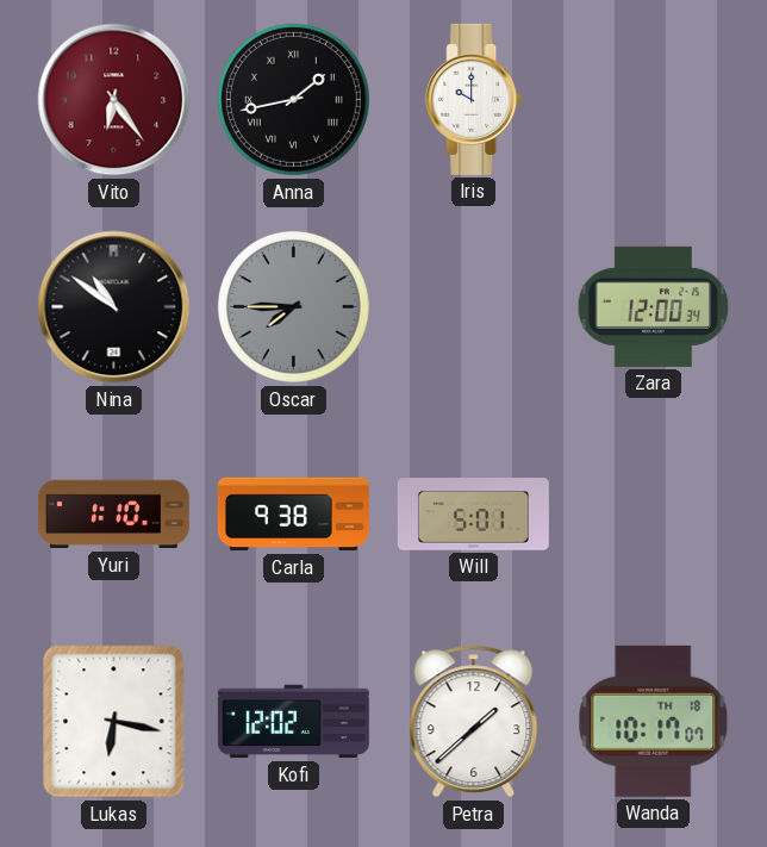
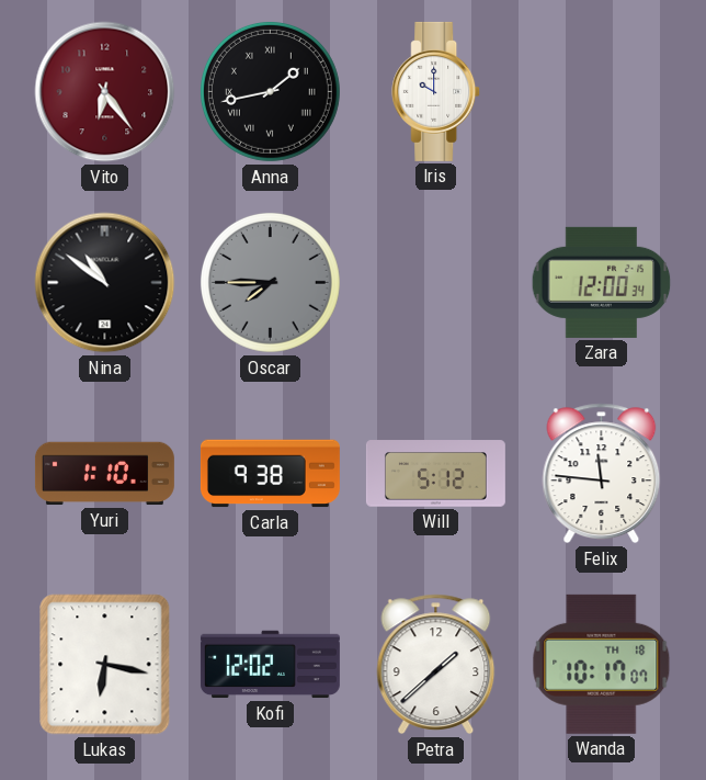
Will: 5:01 -> 5:12 (435, 474)
Felix: none -> 11:46 (602, 474)
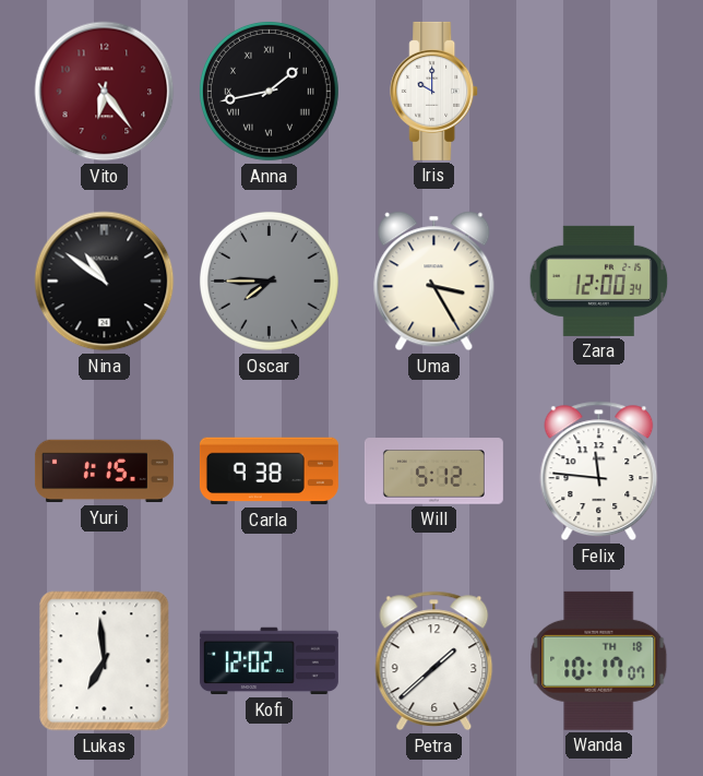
Uma: none -> 3:25 (434, 282)
Yuri: 1:10 -> 1:15 (104, 471)
Lukas: 6:17 -> 6:59 (105, 661)
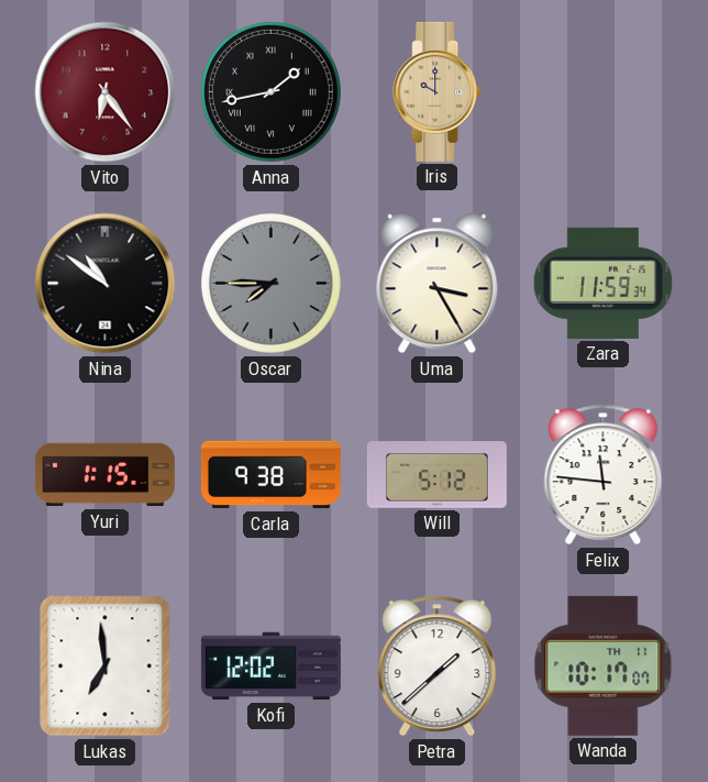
Iris dial: white -> champagne (438, 91)
Zara: 12:00 -> 11:59 (604, 283)
Wanda date: TH 18 -> TH 11 (604, 665)
